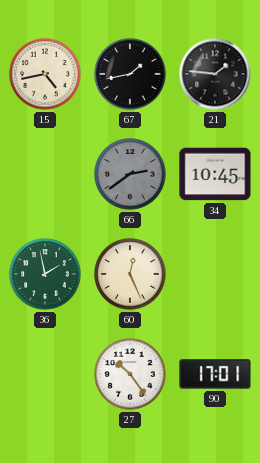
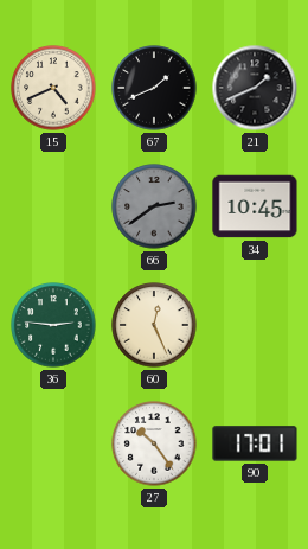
15: 4:43 -> 4:41 (53, 88)
67: 1:43 -> 1:41 (154, 88)
21: 1:46 -> 1:41 (255, 88)
36: 1:58 -> 2:46 (53, 325)
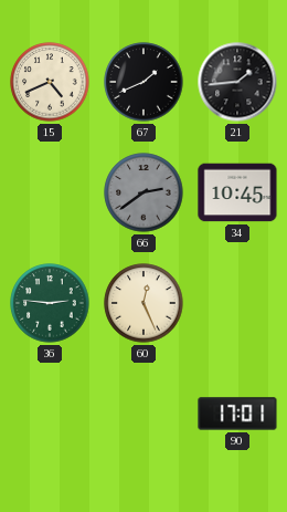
21: 1:41 -> 1:44 (237, 82)
27: 10:24 -> none (154, 443)
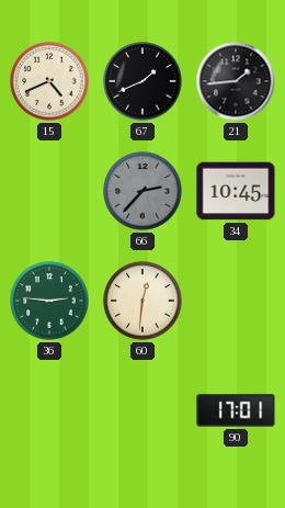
66: 2:39 -> 2:37 (142, 191)
60: 12:26 -> 12:31 (142, 301)
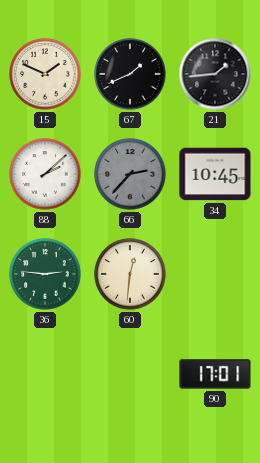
15: 4:41 -> 1:49 (45, 74)
88: none -> 2:08 (45, 174)
